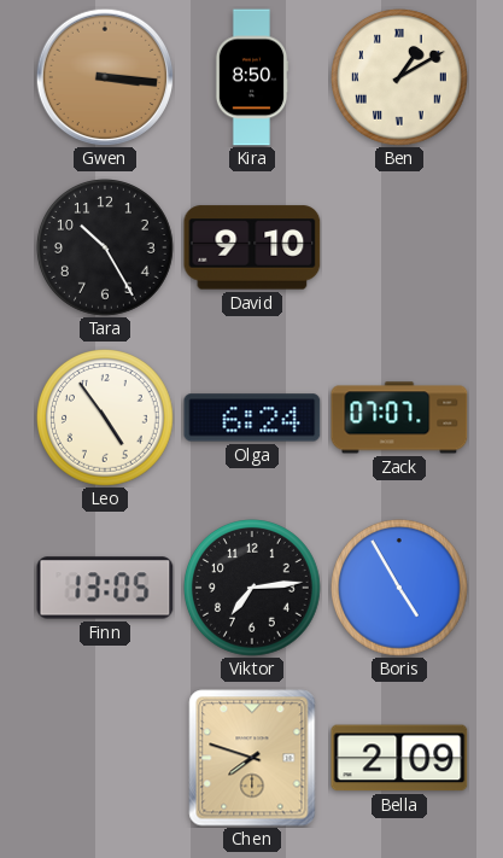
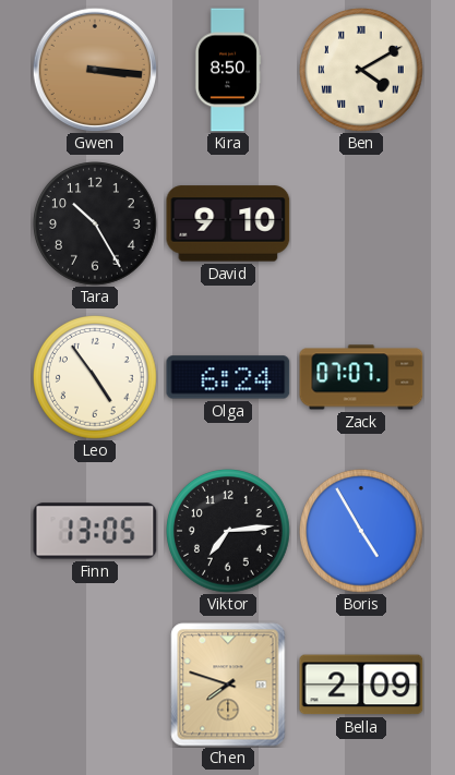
Ben: 1:10 -> 4:10 (362, 71)
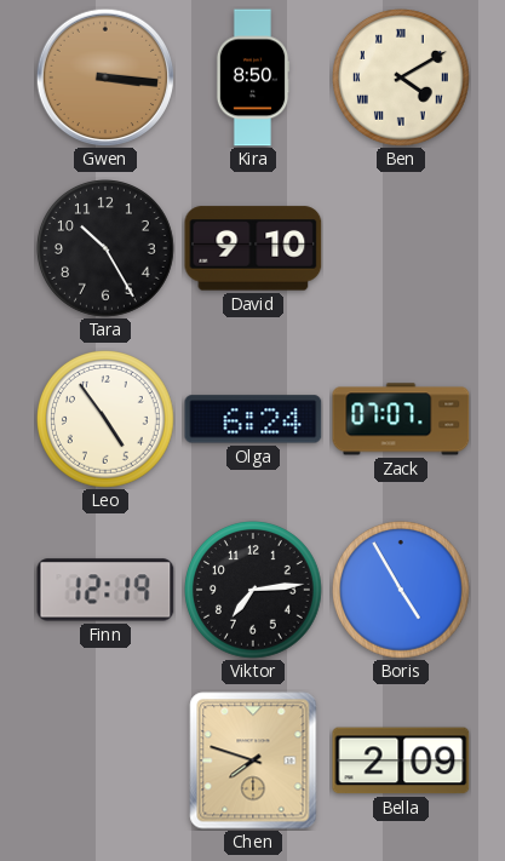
Finn: 13:05 -> 12:19 (105, 590)
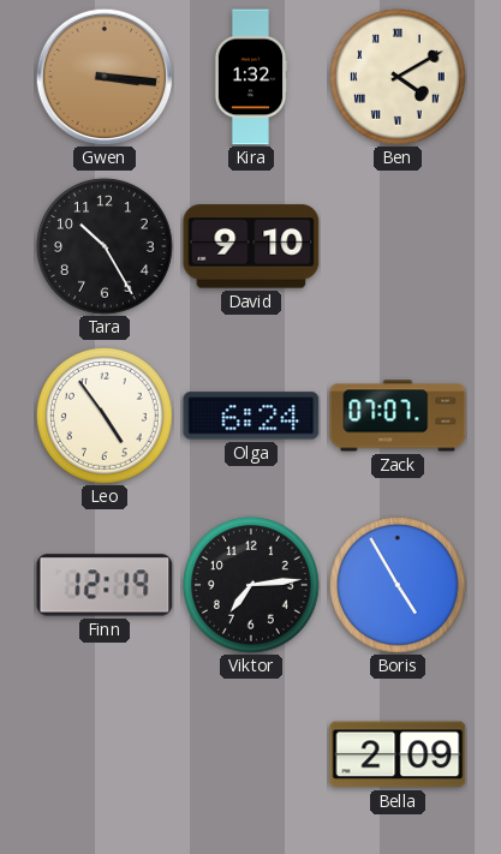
Kira: 8:50 -> 1:32 (251, 77)
Chen: 7:48 -> none (253, 760)
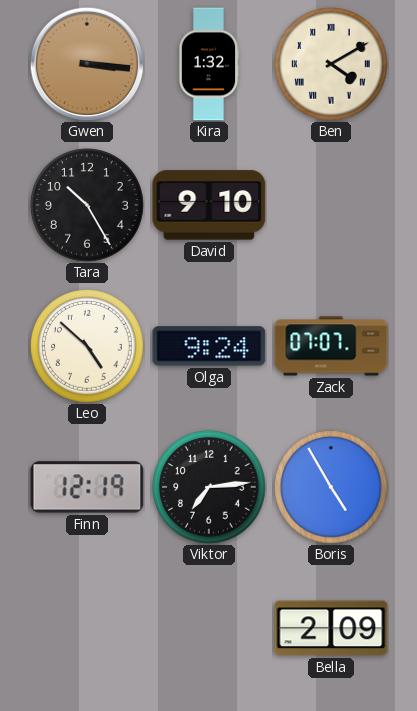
Leo: 4:54 -> 4:52 (88, 347)
Olga: 6:24 -> 9:24 (209, 346)
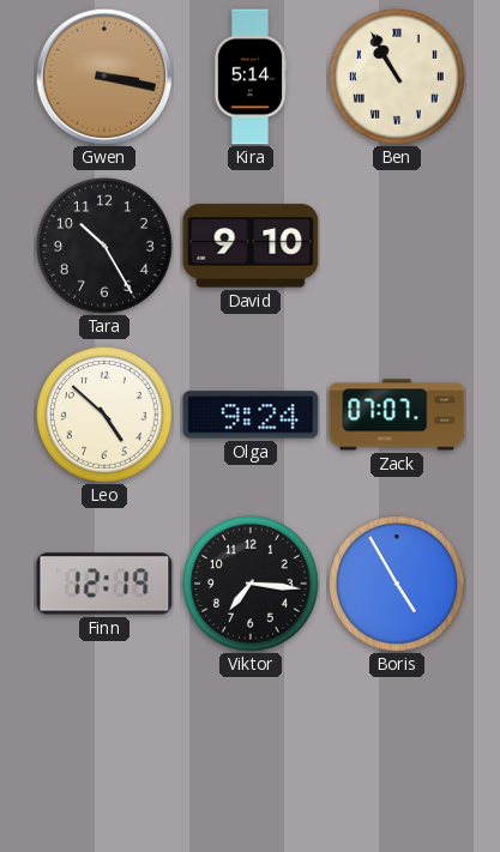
Gwen: 3:16 -> 3:17 (103, 75)
Kira: 1:32 -> 5:14 (251, 77)
Ben: 4:10 -> 10:55 (398, 78)
Viktor: 7:14 -> 7:16 (252, 585)
Bella: 2:09 -> none (331, 628)
